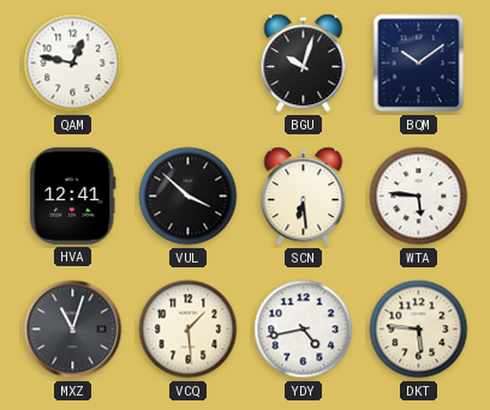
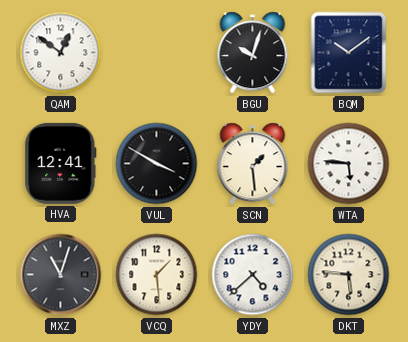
QAM: 12:47 -> 12:51 (61, 53)
VUL: 3:52 -> 3:50 (157, 164)
SCN: 6:29 -> 1:29 (253, 164)
YDY: 4:43 -> 4:38 (253, 275)
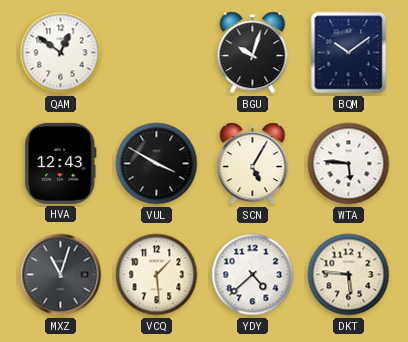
HVA: 12:41 -> 12:43 (61, 163)
SCN: 1:29 -> 5:05 (253, 164)
